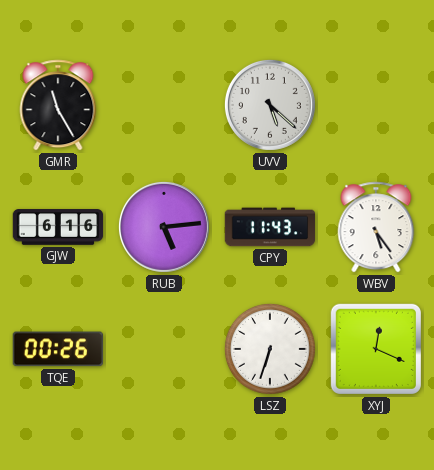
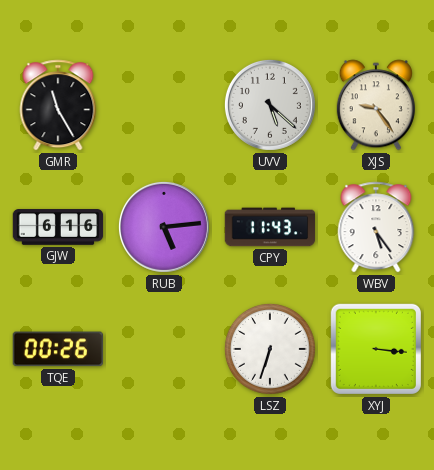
XJS: none -> 9:24 (376, 105)
XYJ: 12:19 -> 3:16 (376, 349)
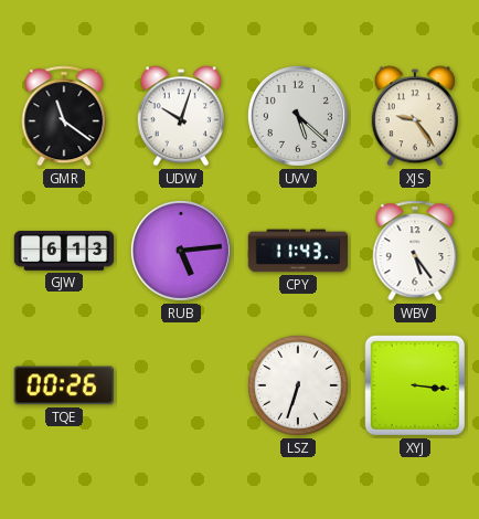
GMR: 11:25 -> 11:21 (64, 116)
UDW: none -> 10:03 (181, 116)
GJW: 6:16 -> 6:13 (64, 251)
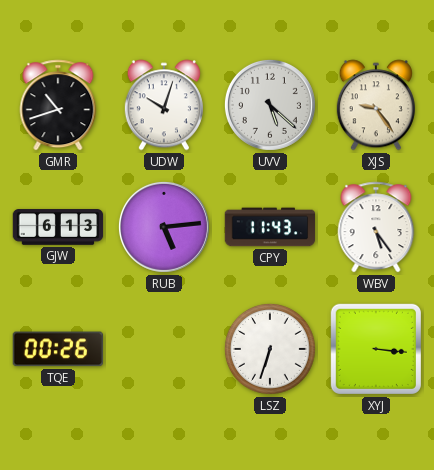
GMR: 11:21 -> 10:42 (58, 105)
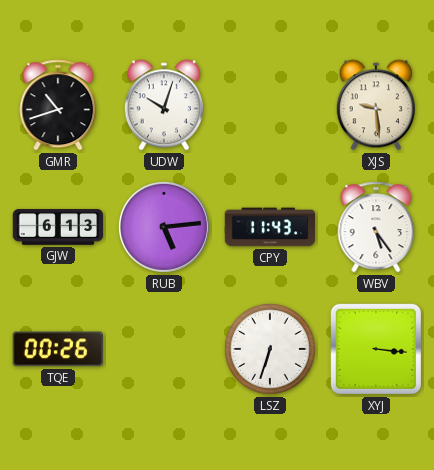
UVV: 5:22 -> none (270, 105)
XJS: 9:24 -> 9:29 (376, 105)
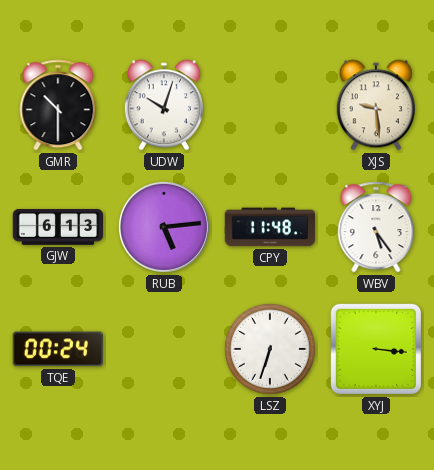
GMR: 10:42 -> 10:30 (58, 105)
CPY: 11:43 -> 11:48 (270, 227)
TQE: 00:26 -> 00:24 (58, 349)
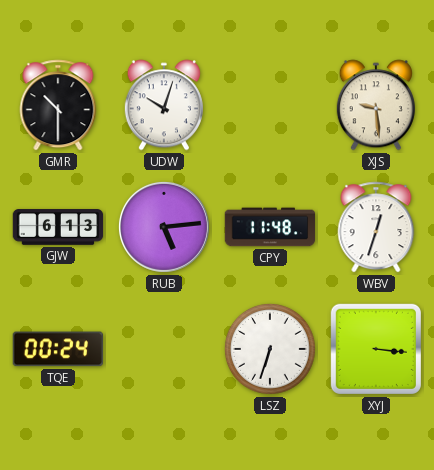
WBV: 5:24 -> 12:33 (376, 227)
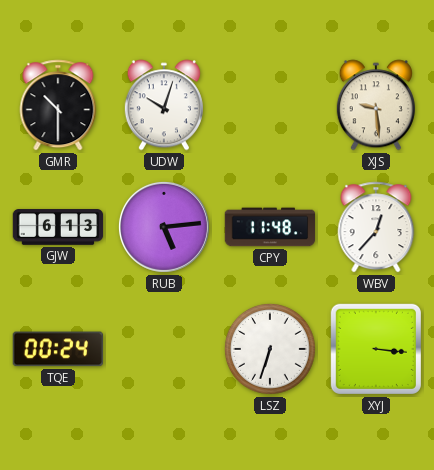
WBV: 12:33 -> 12:37 (376, 227)
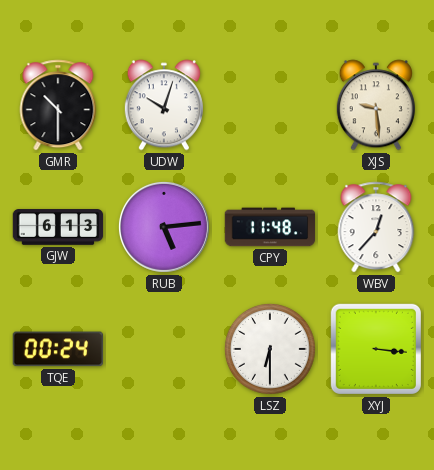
LSZ: 6:33 -> 6:30 (270, 349)
